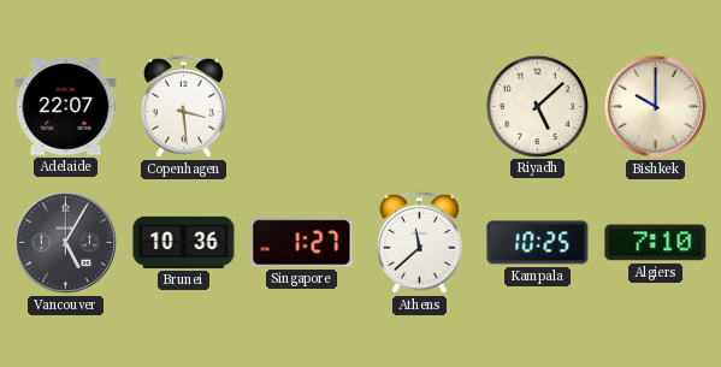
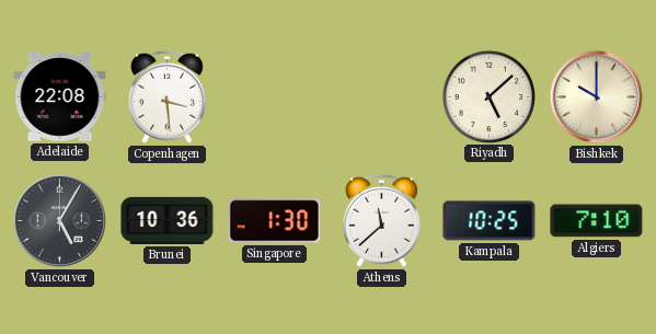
Adelaide: 22:07 -> 22:08 (60, 97)
Singapore: 1:27 -> 1:30 (275, 221)
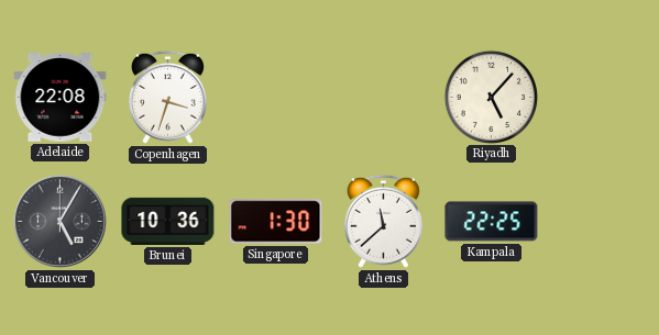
Copenhagen: 3:29 -> 3:33 (167, 97)
Riyadh: 5:08 -> 5:07 (491, 97)
Bishkek: 10:00 -> none (596, 96)
Kampala: 10:25 -> 22:25 (492, 222)
Algiers: 7:10 -> none (597, 221)
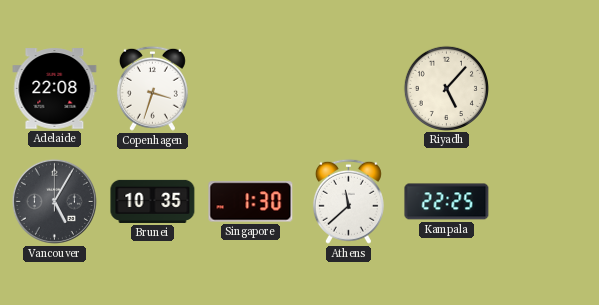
Brunei: 10:36 -> 10:35 (153, 201)
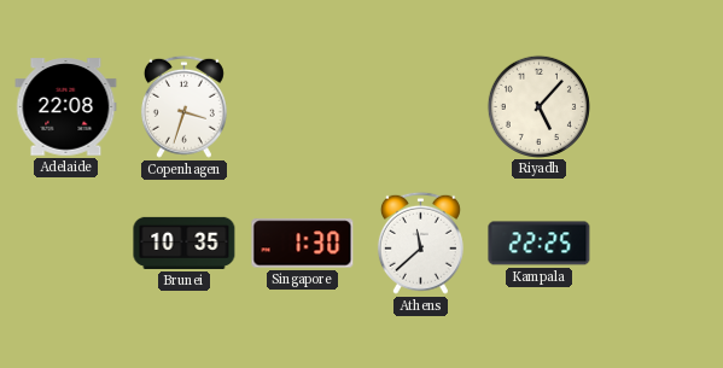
Vancouver: 5:05 -> none (54, 201)
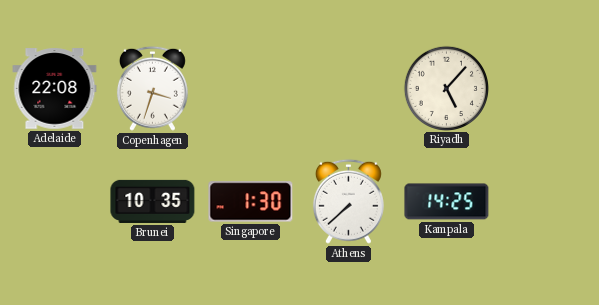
Athens: 11:38 -> 7:38 (348, 201)
Kampala: 22:25 -> 14:25 (447, 202)
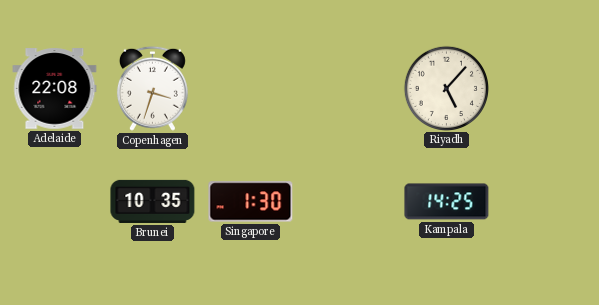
Athens: 7:38 -> none (348, 201)
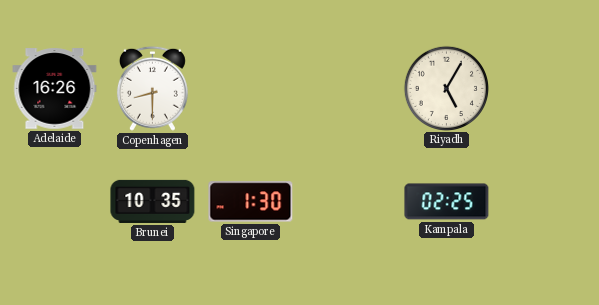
Adelaide: 22:08 -> 16:26 (55, 89)
Copenhagen: 3:33 -> 8:30 (152, 88)
Riyadh: 5:07 -> 5:05 (446, 88)
Kampala: 14:25 -> 02:25 (447, 202)
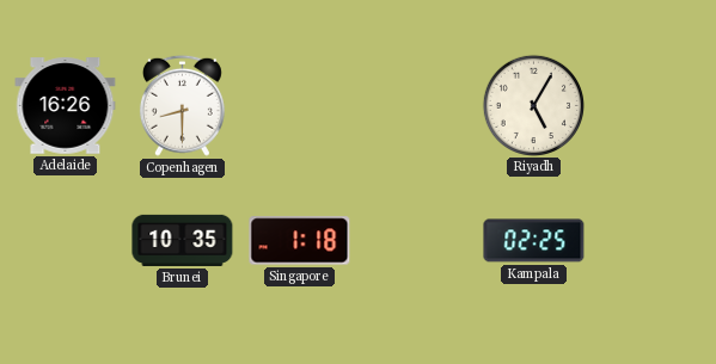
Singapore: 1:30 -> 1:18 (300, 241)
